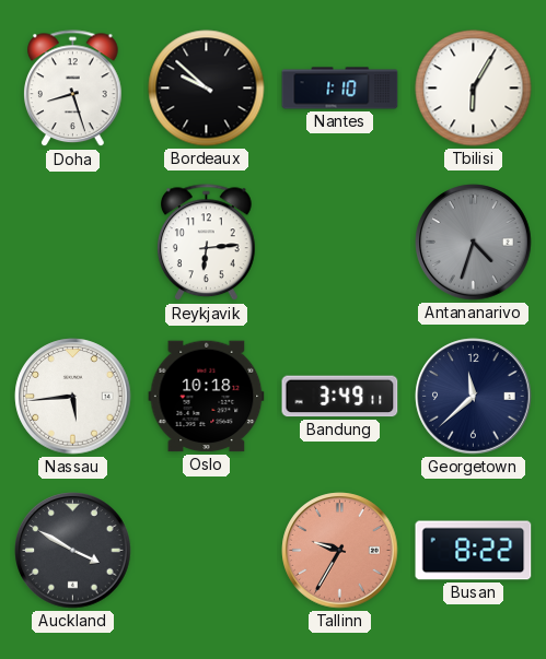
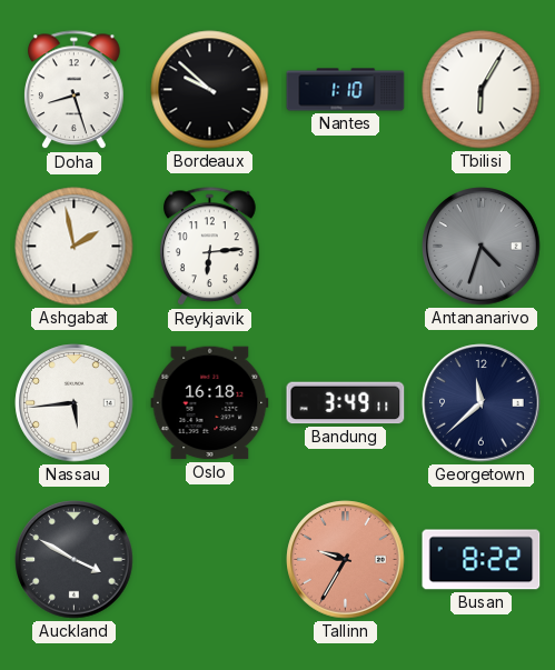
Ashgabat: none -> 1:58 (75, 247)
Oslo: 10:18 -> 16:18 (210, 403)
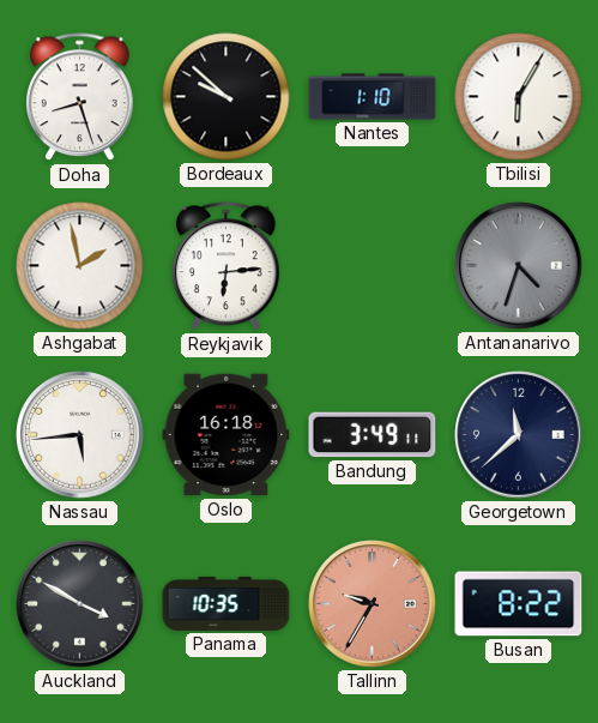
Panama: none -> 10:35 (226, 603)
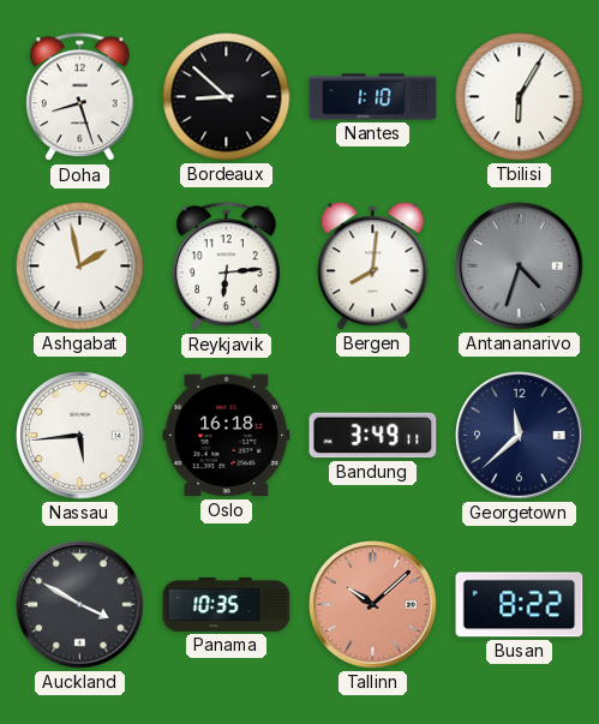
Bordeaux: 9:52 -> 8:52 (227, 97)
Bergen: none -> 8:01 (373, 267)
Tallinn: 9:35 -> 10:08 (373, 605)
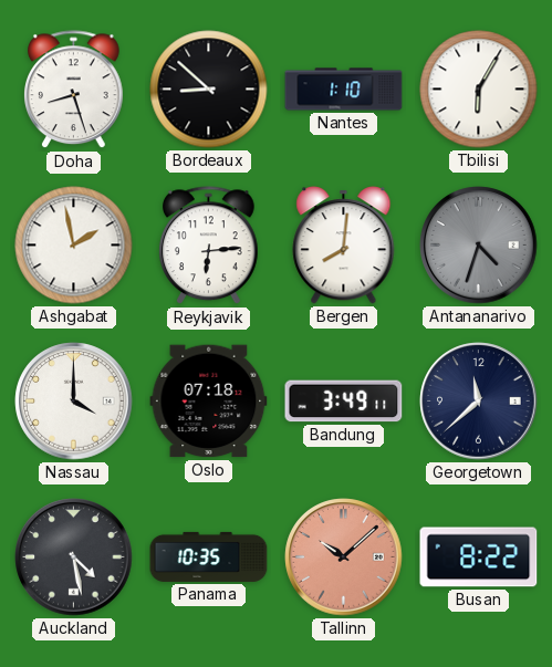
Nassau: 5:44 -> 4:00 (74, 402)
Oslo: 16:18 -> 07:18 (209, 402)
Auckland: 3:50 -> 4:28 (74, 557)
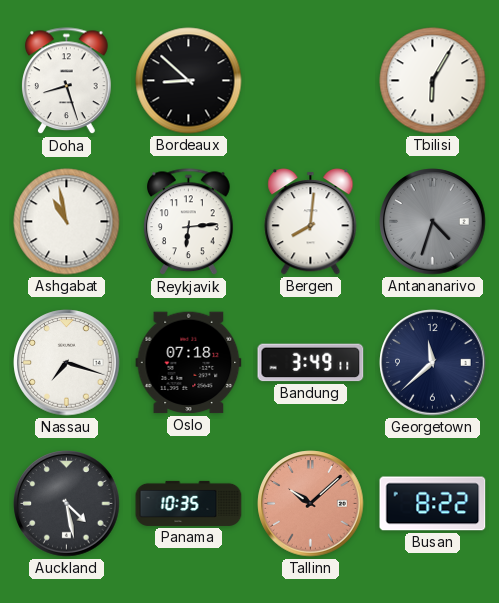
Nantes: 1:10 -> none (344, 90)
Ashgabat: 1:58 -> 10:58 (67, 222)
Nassau: 4:00 -> 7:18 (67, 363)
